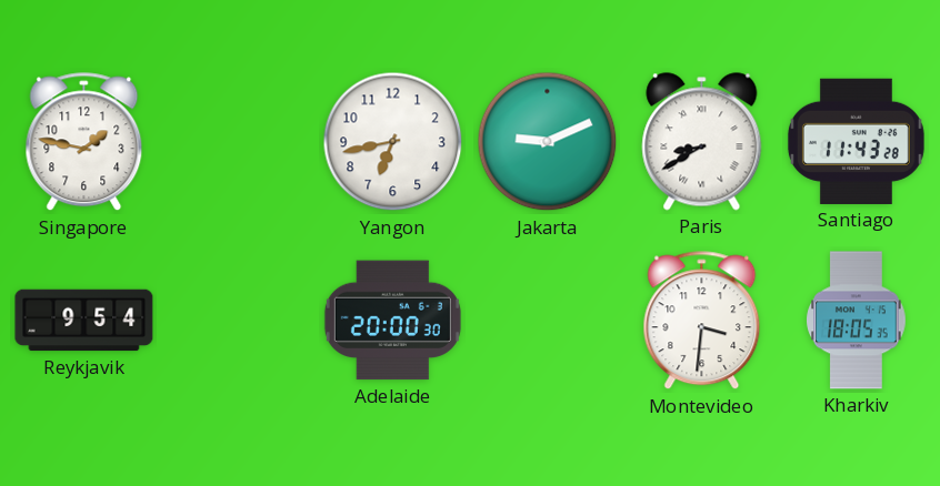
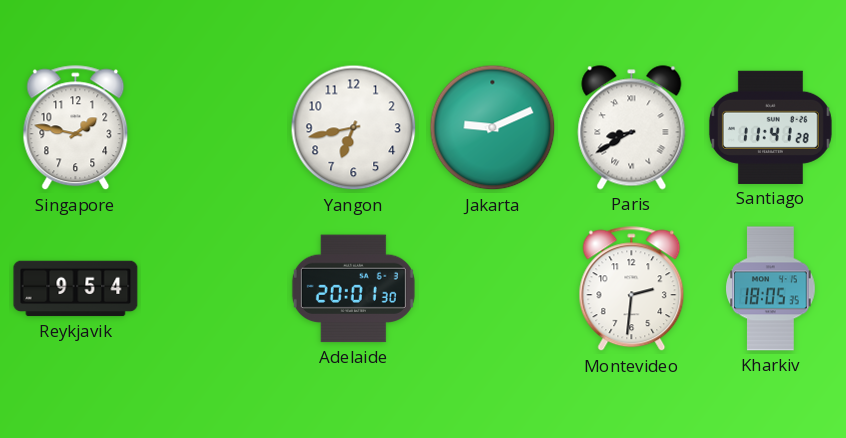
Santiago: 11:43 -> 11:41 (770, 127)
Adelaide: 20:00 -> 20:01 (353, 289)
Montevideo: 3:31 -> 2:31 (632, 289)
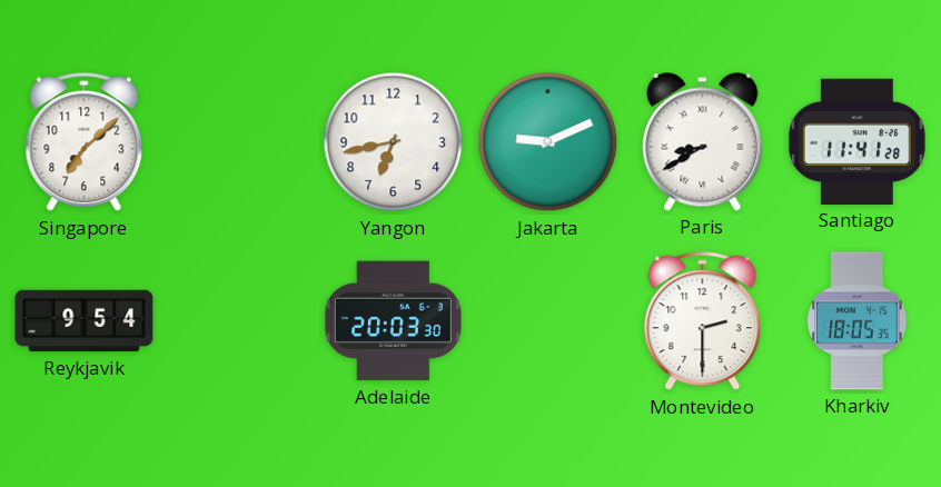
Singapore: 1:47 -> 7:08 (85, 142)
Adelaide: 20:01 -> 20:03 (393, 321)
Montevideo: 2:31 -> 2:30 (703, 321)
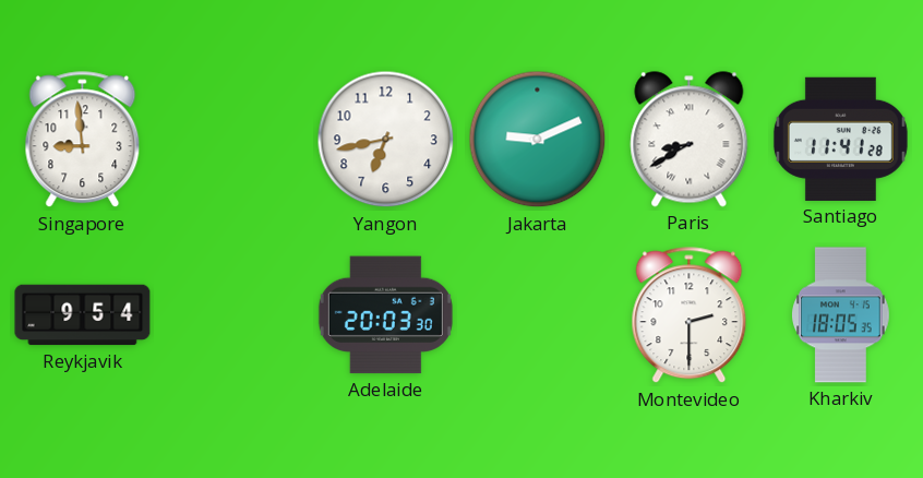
Singapore: 7:08 -> 8:59 (83, 140)
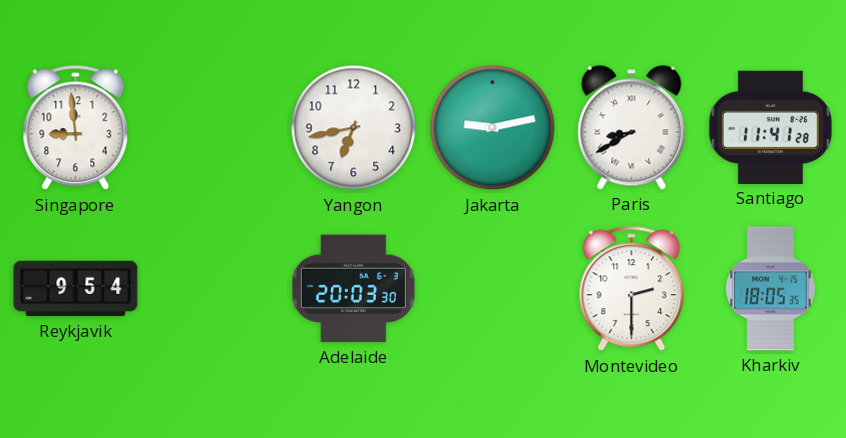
Jakarta: 9:11 -> 9:13 (493, 128)
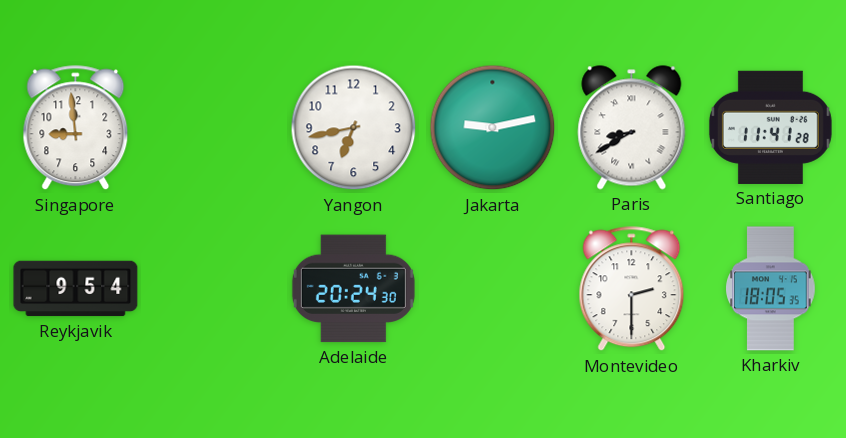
Adelaide: 20:03 -> 20:24 (353, 289)
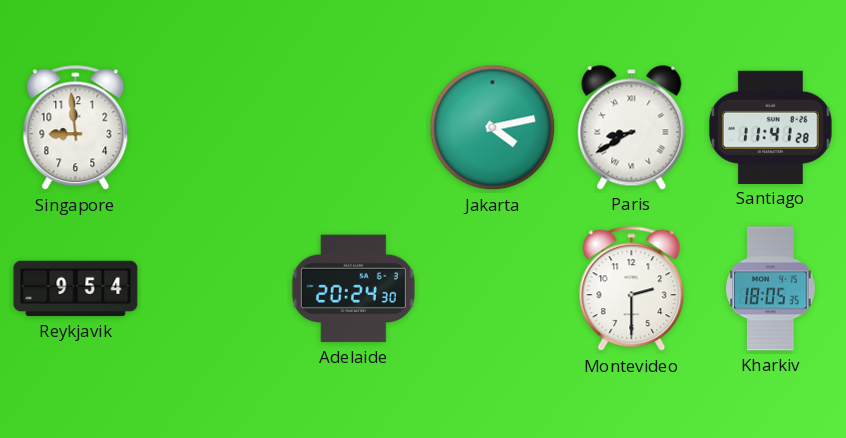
Yangon: 6:43 -> none (354, 128)
Jakarta: 9:13 -> 4:13 (493, 128)
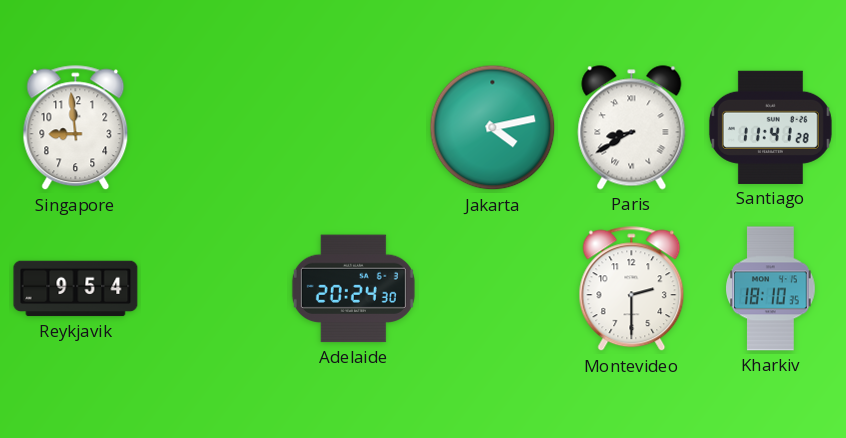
Kharkiv: 18:05 -> 18:10 (771, 289)
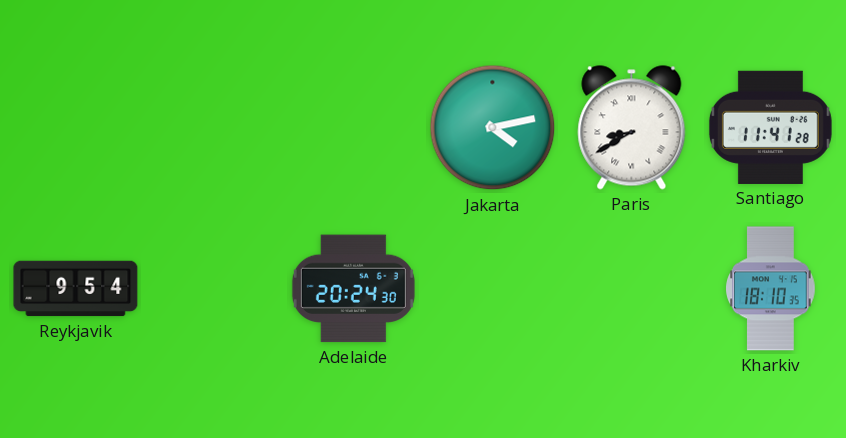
Singapore: 8:59 -> none (76, 128)
Montevideo: 2:30 -> none (632, 289)
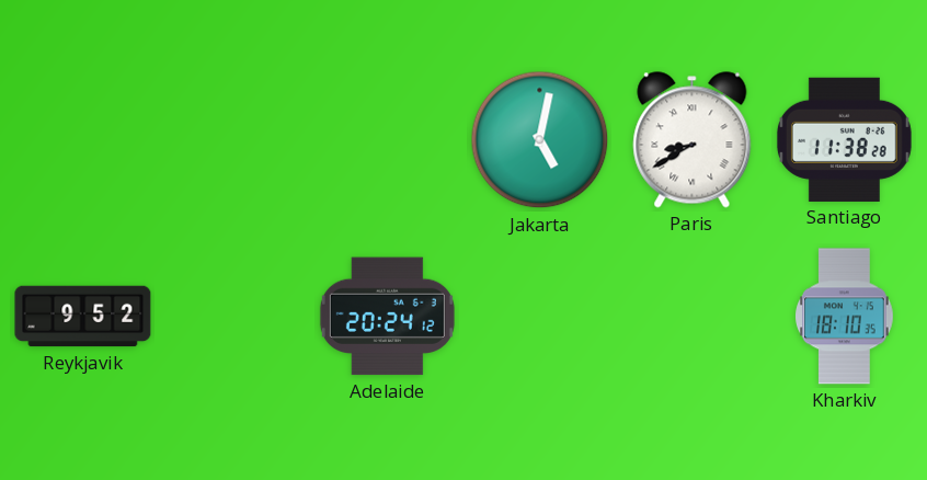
Jakarta: 4:13 -> 5:02 (540, 140)
Santiago: 11:41 -> 11:38 (844, 139)
Reykjavik: 9:54 -> 9:52 (83, 317)
Adelaide: 20:24:30 -> 20:24:12 (387, 317)
